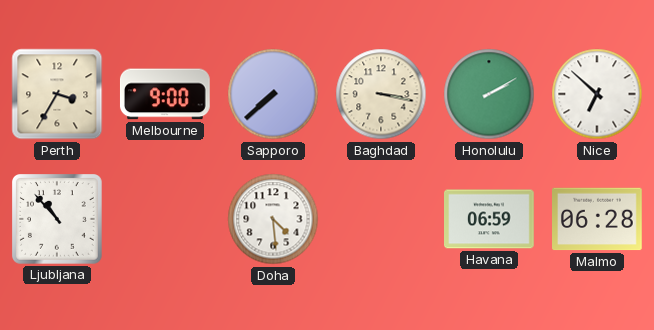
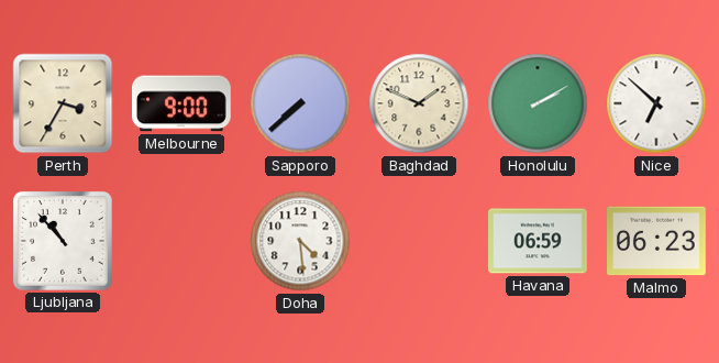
Baghdad: 3:17 -> 1:49 (419, 103)
Malmo: 06:28 -> 06:23 (657, 241)
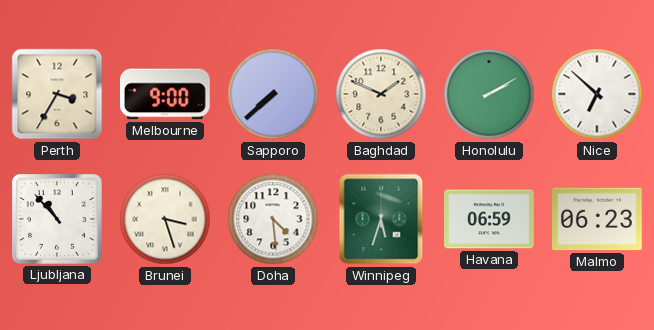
Brunei: none -> 3:27 (165, 219)
Winnipeg: none -> 5:33 (381, 219)
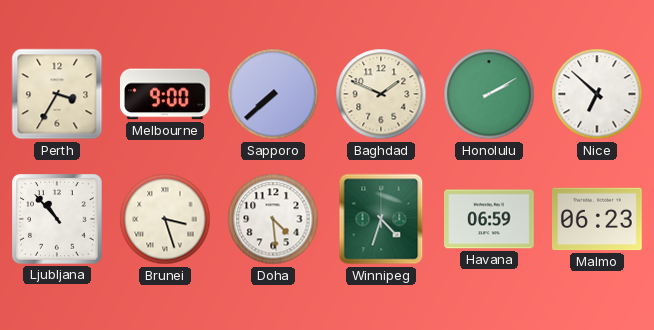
Winnipeg: 5:33 -> 4:33 (381, 219)
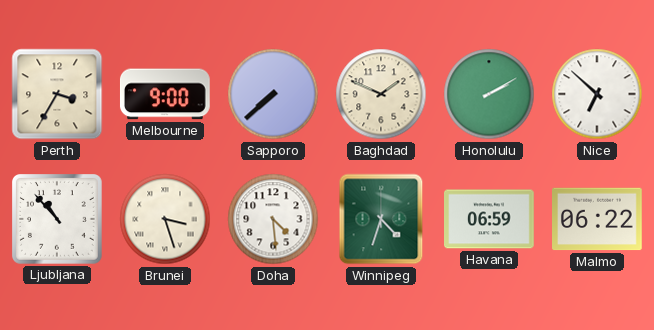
Malmo: 06:23 -> 06:22 (598, 219)
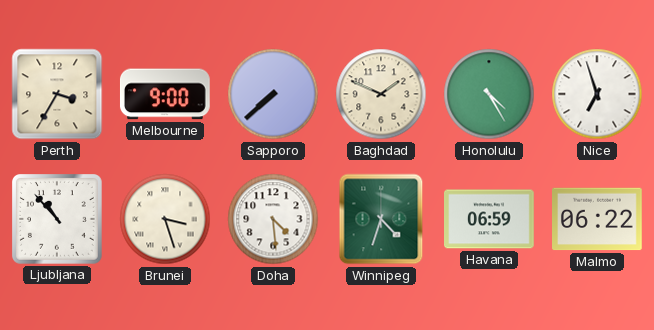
Honolulu: 2:10 -> 4:25 (489, 94)
Nice: 6:52 -> 6:57 (597, 94)
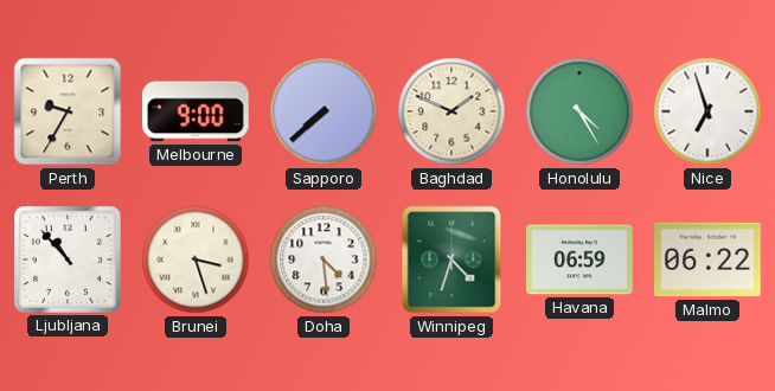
Perth: 3:35 -> 9:35 (68, 111)
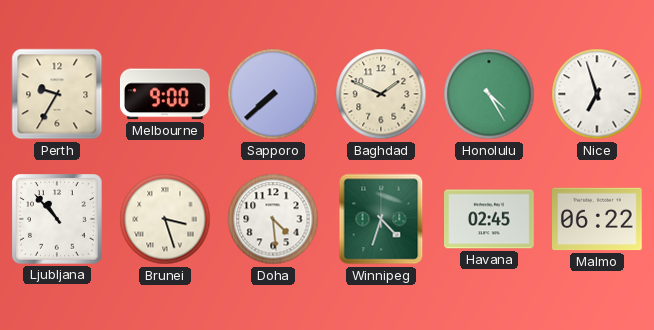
Havana: 06:59 -> 02:45 (490, 219)
